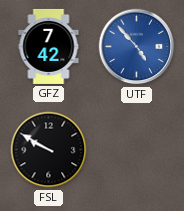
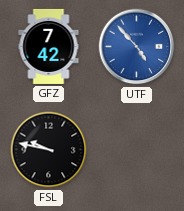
FSL: 9:50 -> 9:47 (49, 150)
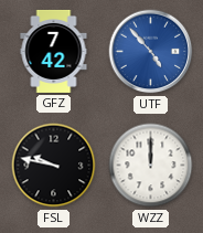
WZZ: none -> 12:00 (151, 166)
